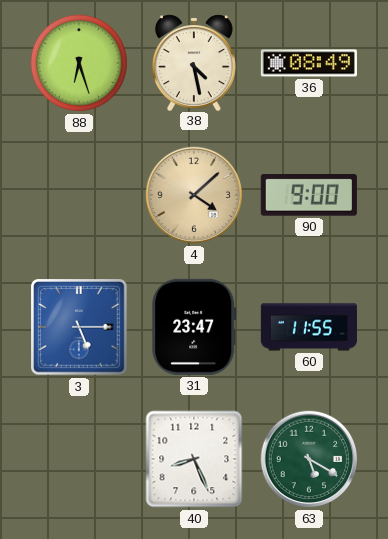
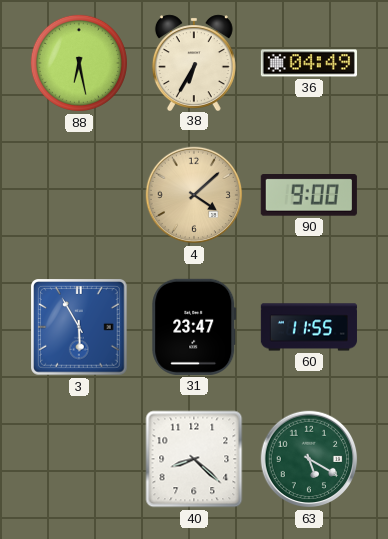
88: 6:27 -> 6:28 (79, 63)
38: 4:28 -> 6:35 (194, 62)
36: 08:49 -> 04:49 (309, 63)
3: 5:15 -> 5:55 (79, 327)
40: 8:26 -> 8:22 (194, 459)
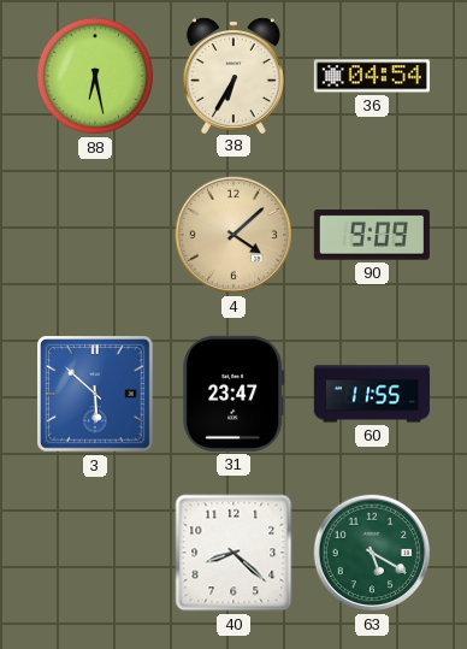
36: 04:49 -> 04:54 (372, 76)
90: 9:00 -> 9:09 (372, 236)
3: 5:55 -> 5:52 (95, 394)
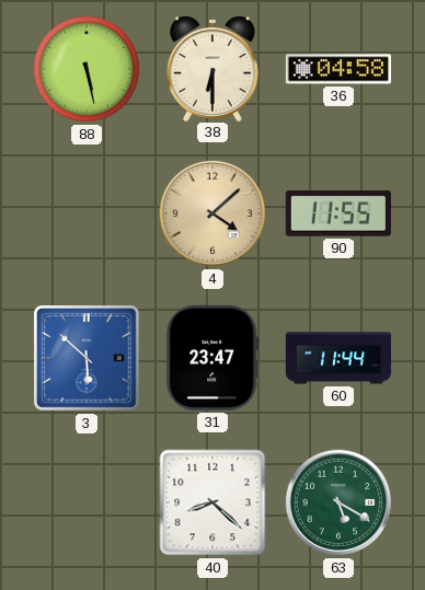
88: 6:28 -> 5:28 (87, 69)
38: 6:35 -> 6:30 (213, 68)
36: 04:54 -> 04:58 (338, 69)
90: 9:09 -> 11:55 (338, 215)
60: 11:55 -> 11:44 (338, 358)
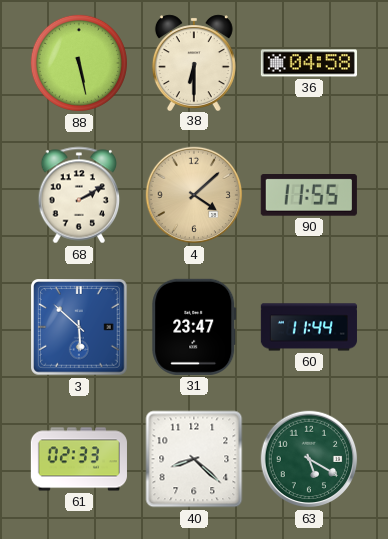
68: none -> 2:10 (79, 195)
61: none -> 02:33 (79, 459)
